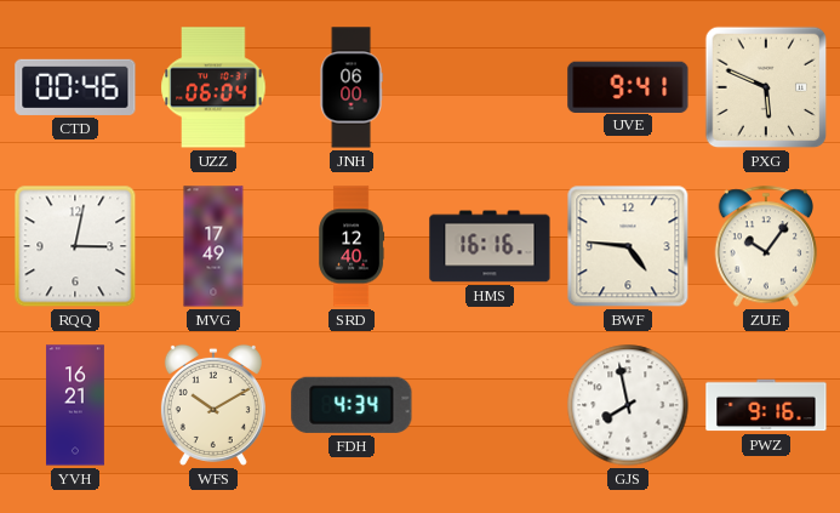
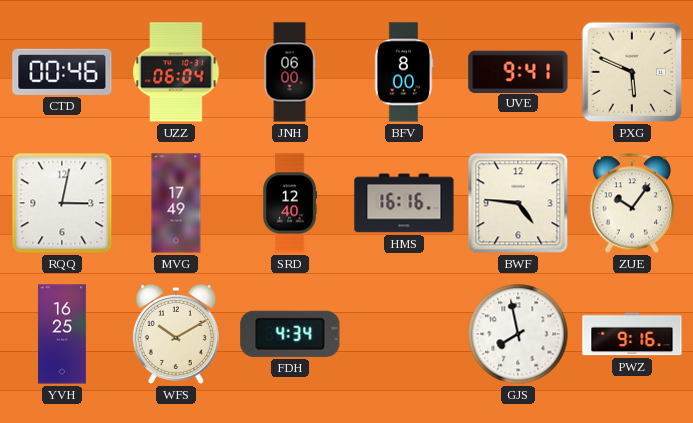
BFV: none -> 8:00 (404, 72)
YVH: 16:21 -> 16:25 (62, 334)
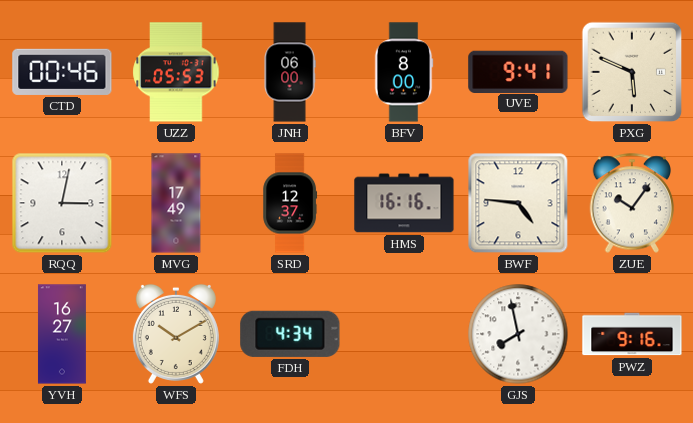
UZZ: 06:04 -> 05:53 (176, 72)
SRD: 12:40 -> 12:37 (290, 203)
YVH: 16:25 -> 16:27 (62, 334)
